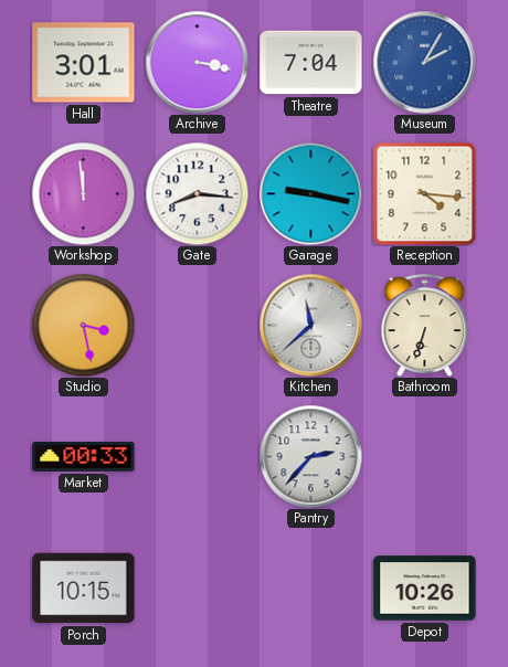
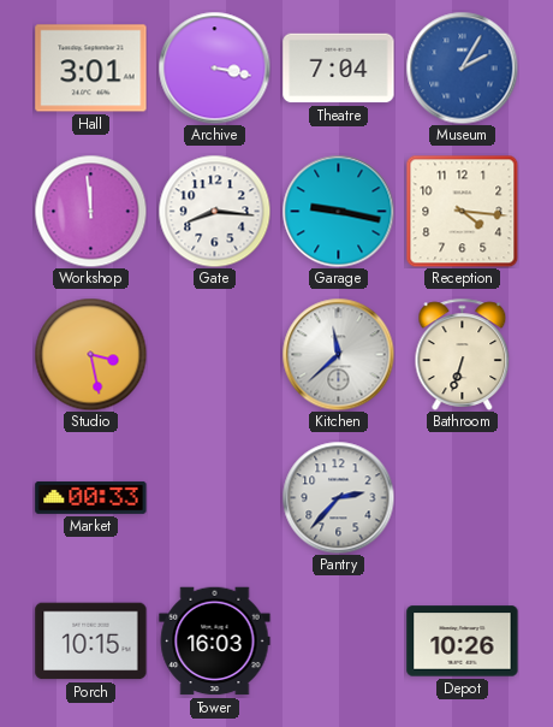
Tower: none -> 16:03 (215, 642)
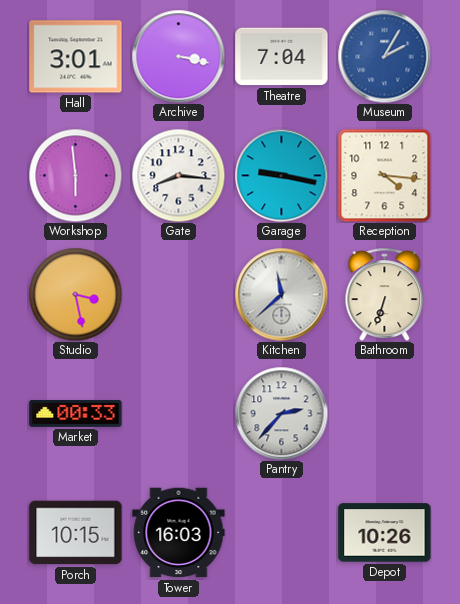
Workshop: 11:59 -> 5:59 (75, 175)
